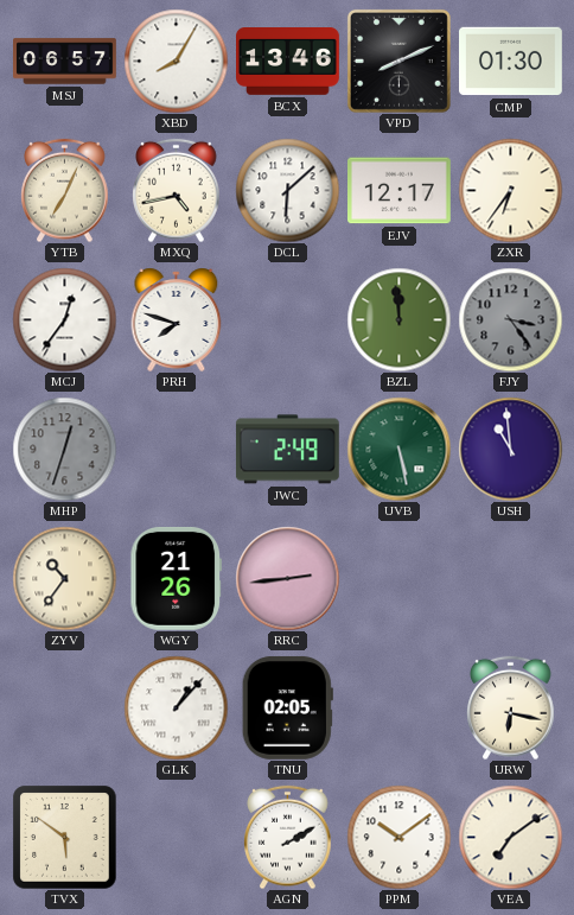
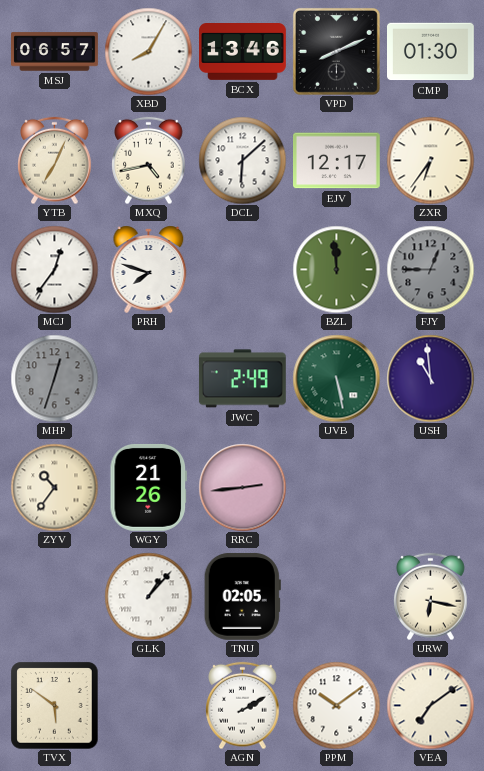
FJY: 3:24 -> 12:45 (430, 269)
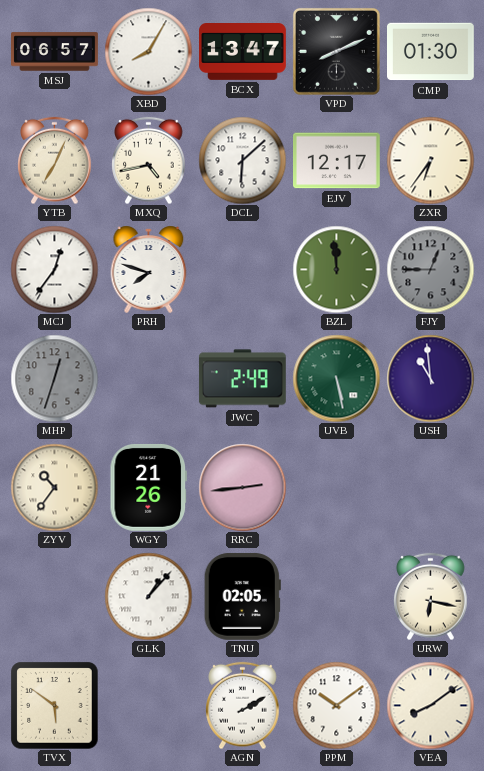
BCX: 13:46 -> 13:47 (243, 52)
VEA: 7:09 -> 8:09 (430, 705)
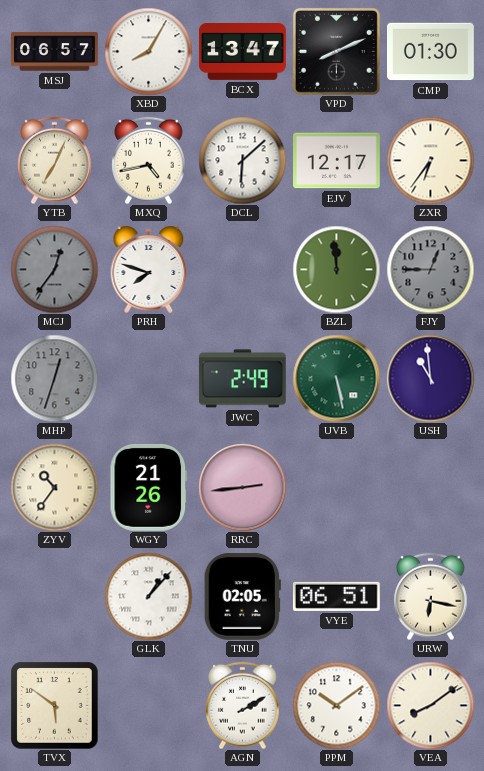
MCJ dial: white -> grey (54, 269)
VYE: none -> 06:51 (336, 596)
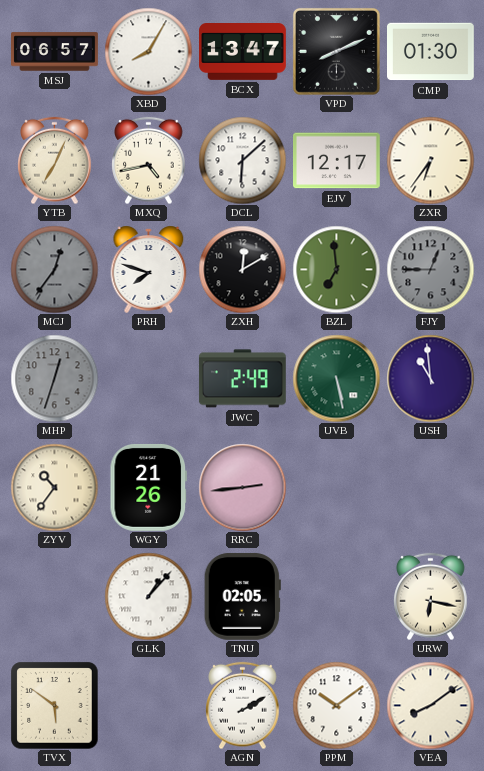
ZXH: none -> 12:10 (242, 269)
BZL: 11:59 -> 6:59 (336, 269)
VYE: 06:51 -> none (336, 596)
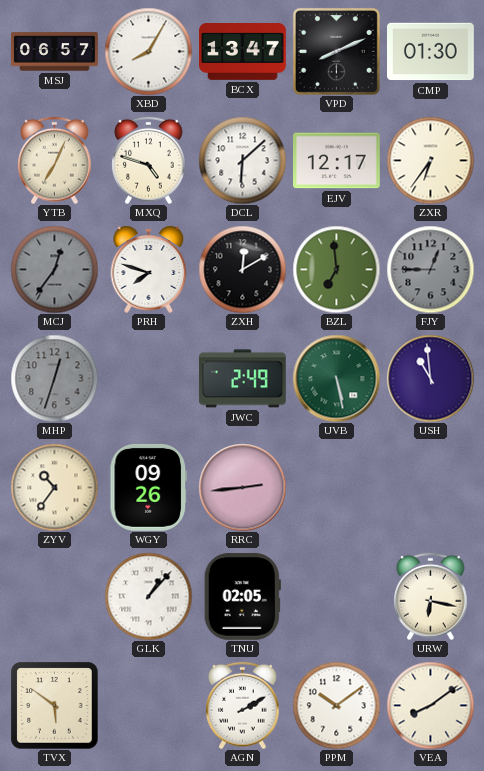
MXQ: 4:43 -> 4:48 (149, 160)
WGY: 21:26 -> 09:26 (148, 487)
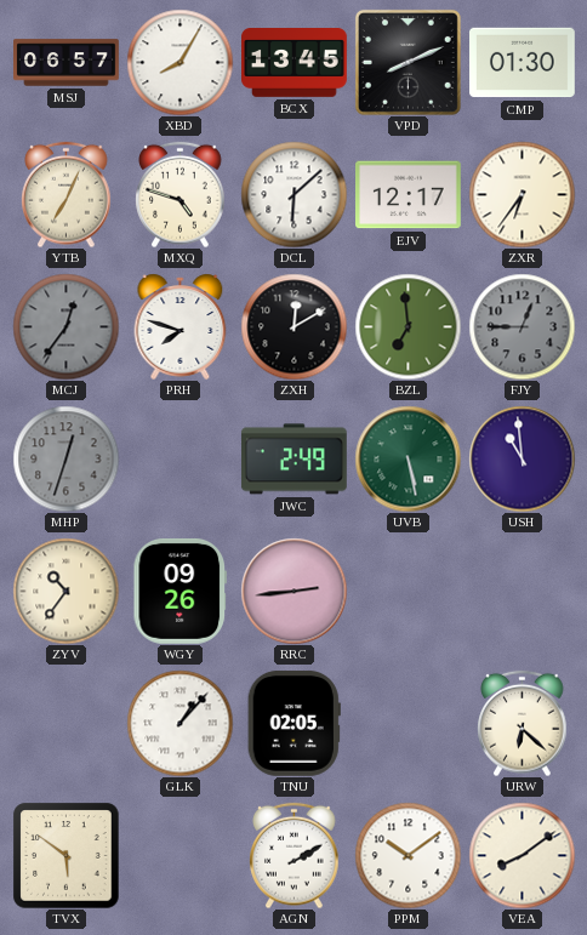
BCX: 13:47 -> 13:45 (295, 63)
URW: 6:17 -> 6:22 (523, 723)
